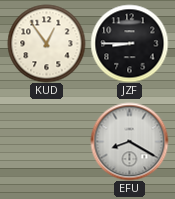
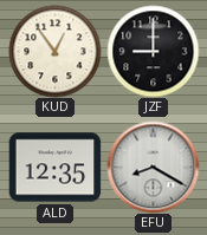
JZF: 8:45 -> 9:00 (153, 51)
ALD: none -> 12:35 (54, 168)
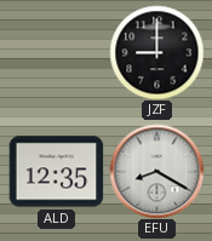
KUD: 12:54 -> none (54, 51)
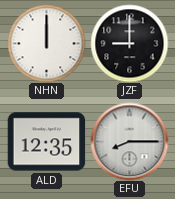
NHN: none -> 12:00 (46, 43)
EFU: 8:20 -> 8:15 (129, 141)
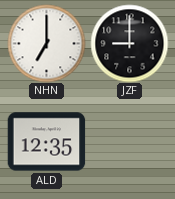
NHN: 12:00 -> 7:00 (46, 43)
EFU: 8:15 -> none (129, 141)
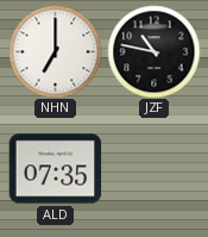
JZF: 9:00 -> 10:47 (153, 51)
ALD: 12:35 -> 07:35 (55, 169)
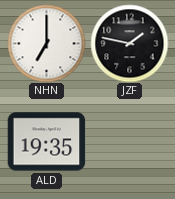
JZF: 10:47 -> 1:47 (129, 43)
ALD: 07:35 -> 19:35 (46, 142)
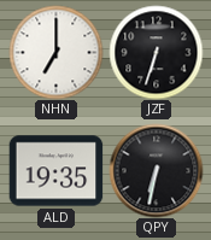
JZF: 1:47 -> 6:33 (156, 52)
QPY: none -> 6:32 (156, 170)
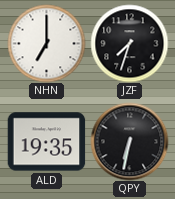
JZF: 6:33 -> 7:33 (129, 43)
